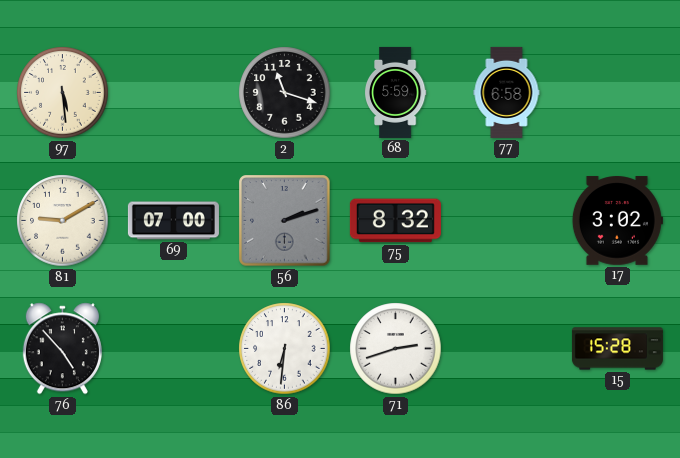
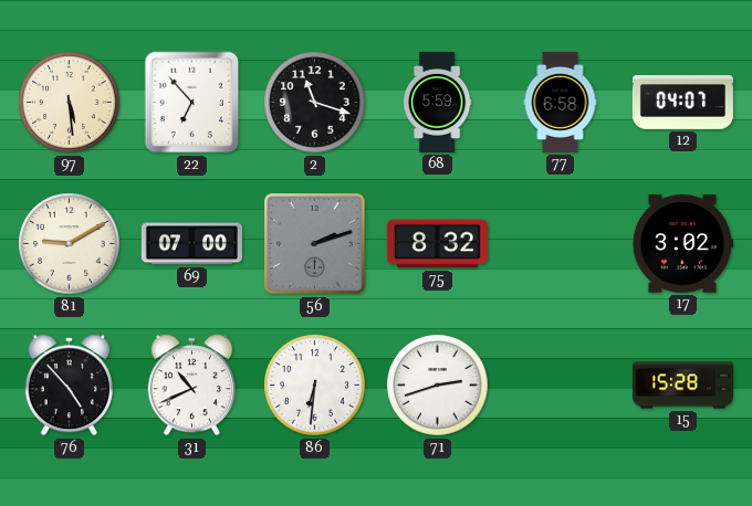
22: none -> 6:53 (192, 103)
12: none -> 04:07 (682, 102)
31: none -> 10:41 (191, 386)
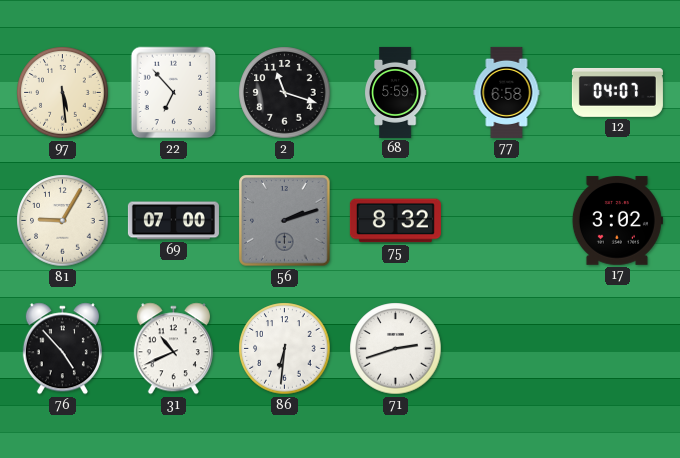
81: 9:10 -> 9:05 (63, 221)
15: 15:28 -> none (682, 386)
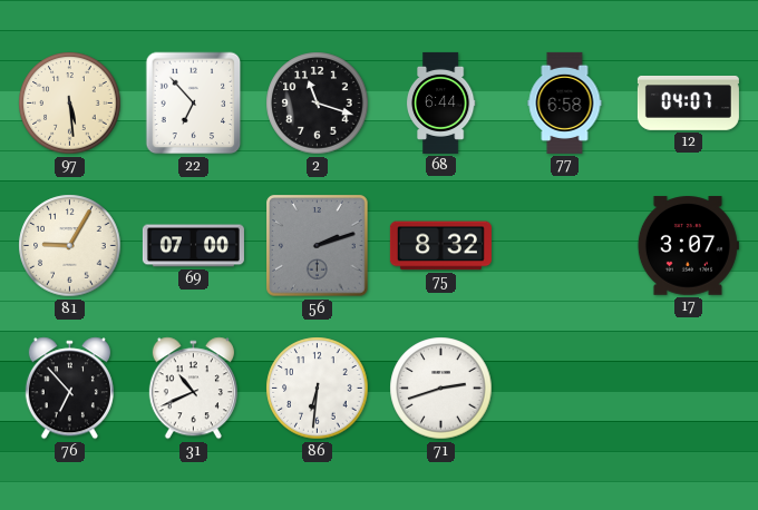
68: 5:59 -> 6:44 (440, 102)
17: 3:02 -> 3:07 (688, 246)
76: 4:53 -> 6:53 (69, 389)
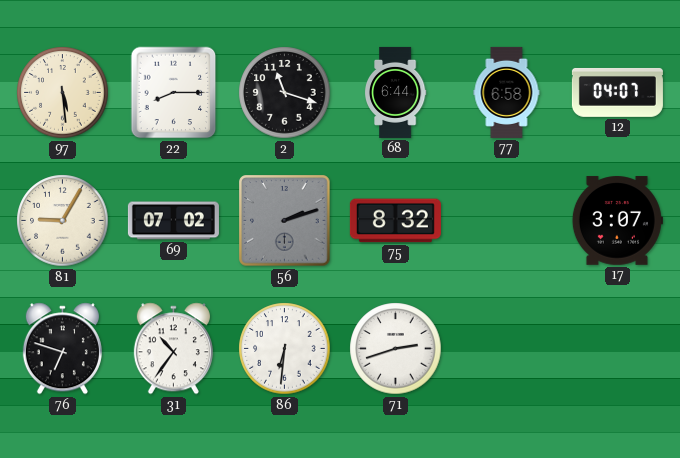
22: 6:53 -> 8:15 (174, 93)
69: 07:00 -> 07:02 (173, 221)
76: 6:53 -> 6:48 (62, 349)
31: 10:41 -> 10:36 (173, 349)
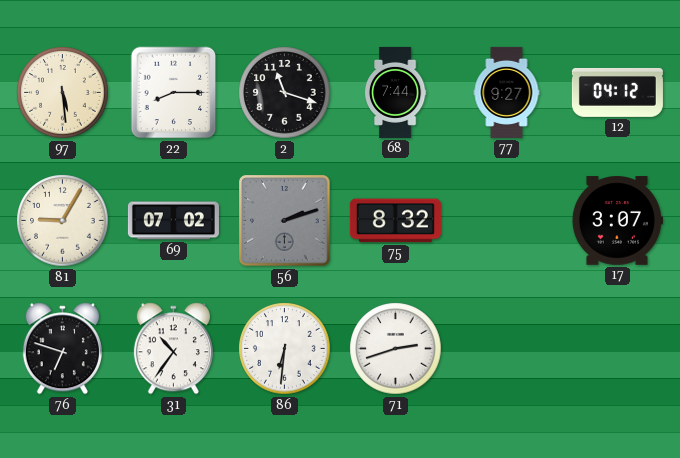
68: 6:44 -> 7:44 (395, 92)
77: 6:58 -> 9:27 (507, 92)
12: 04:07 -> 04:12 (617, 92)
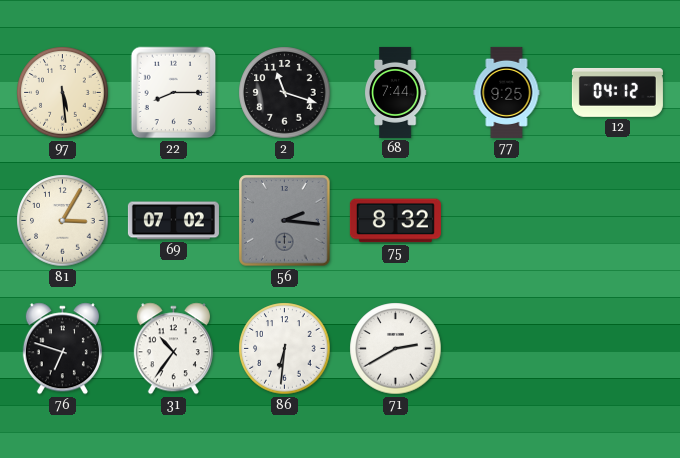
77: 9:27 -> 9:25 (507, 92)
81: 9:05 -> 3:05 (63, 221)
56: 2:12 -> 2:16 (285, 221)
17: 3:07 -> none (617, 221)
71: 2:42 -> 2:40 (396, 349)
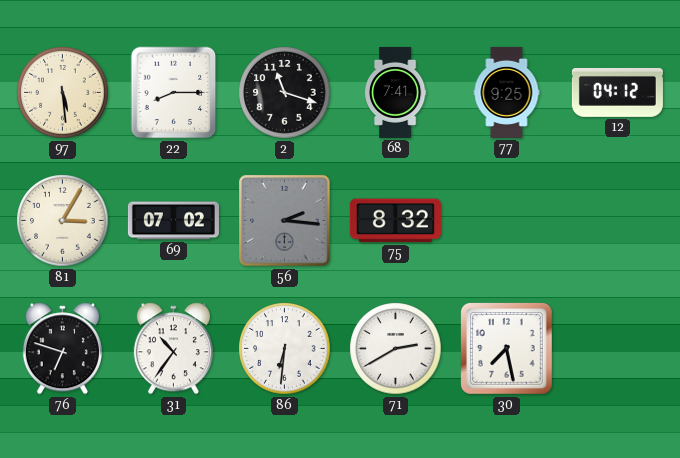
68: 7:44 -> 7:41 (395, 92)
30: none -> 7:28 (507, 349)
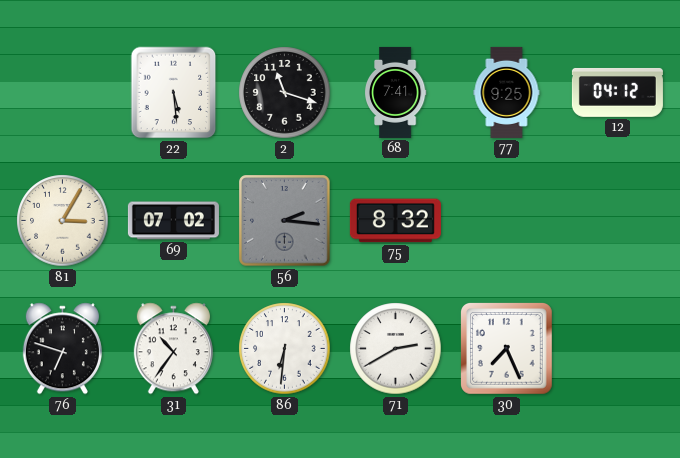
97: 5:29 -> none (63, 93)
22: 8:15 -> 5:29 (174, 93)
30: 7:28 -> 7:26 (507, 349)
